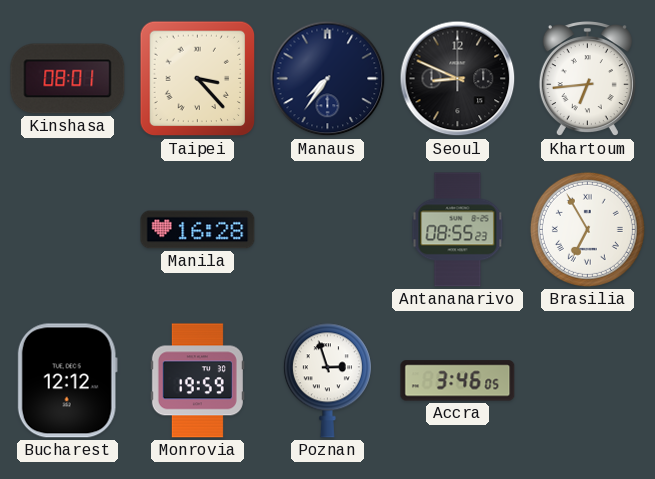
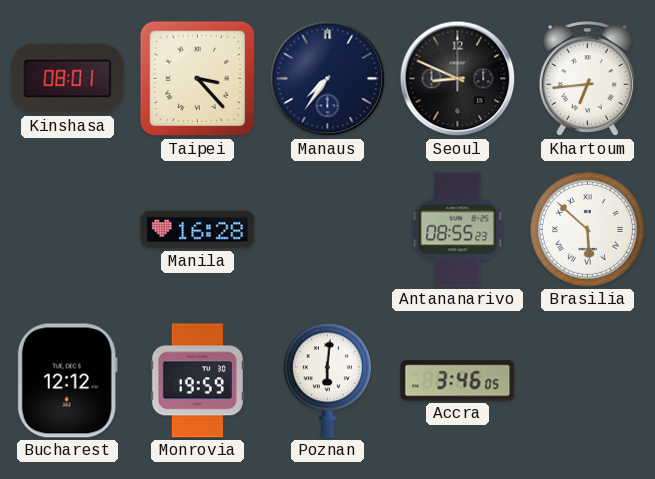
Brasilia: 6:55 -> 5:52 (587, 229)
Poznan: 2:57 -> 6:01 (327, 381)
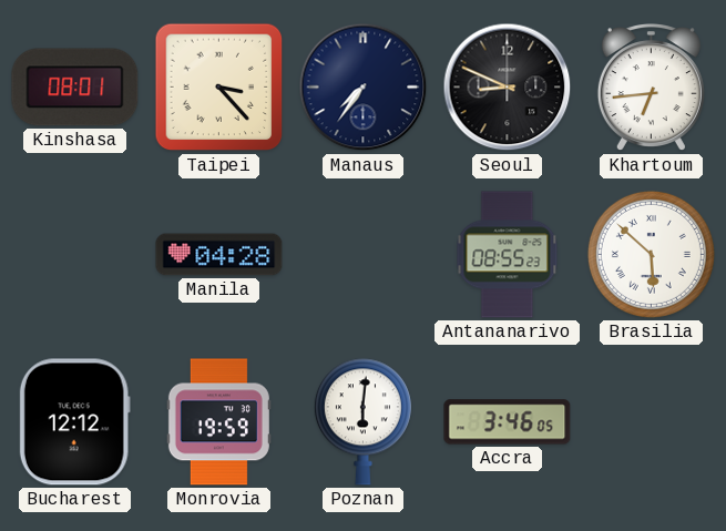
Manila: 16:28 -> 04:28 (219, 255)
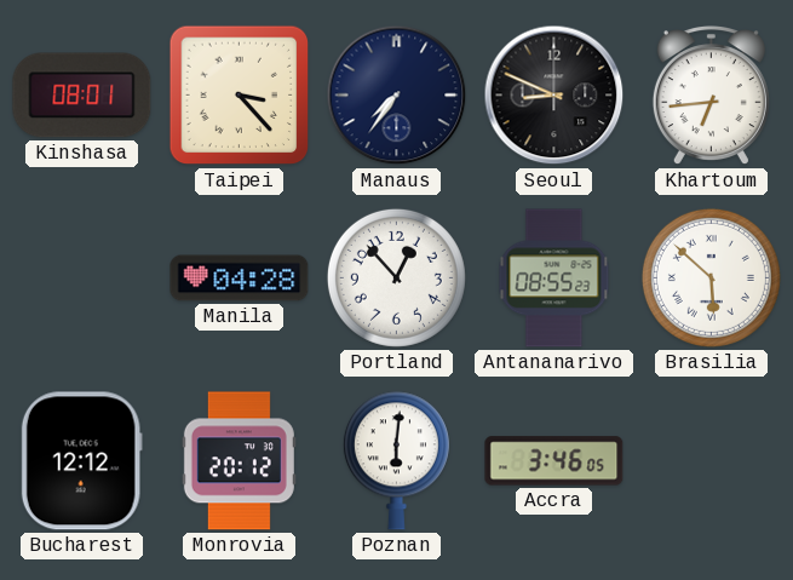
Portland: none -> 12:53 (396, 277)
Monrovia: 19:59 -> 20:12 (239, 461)
